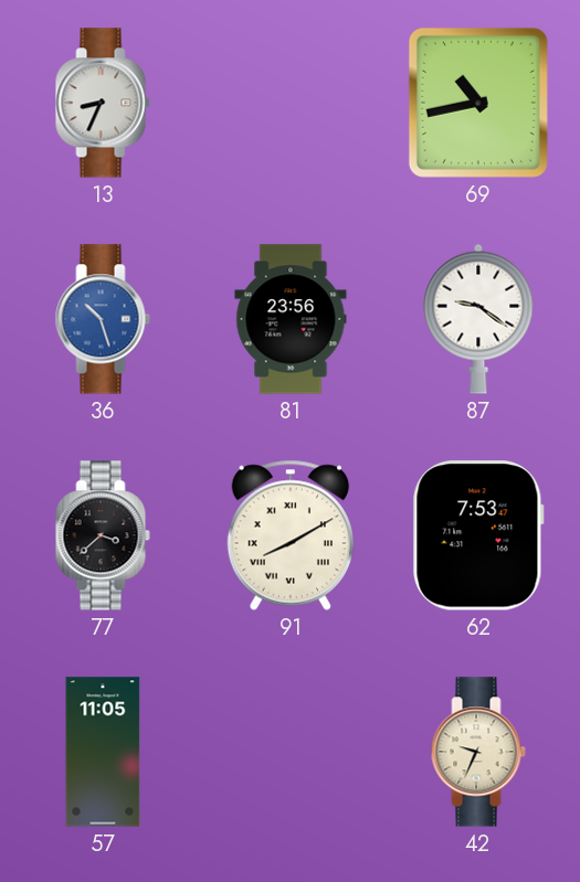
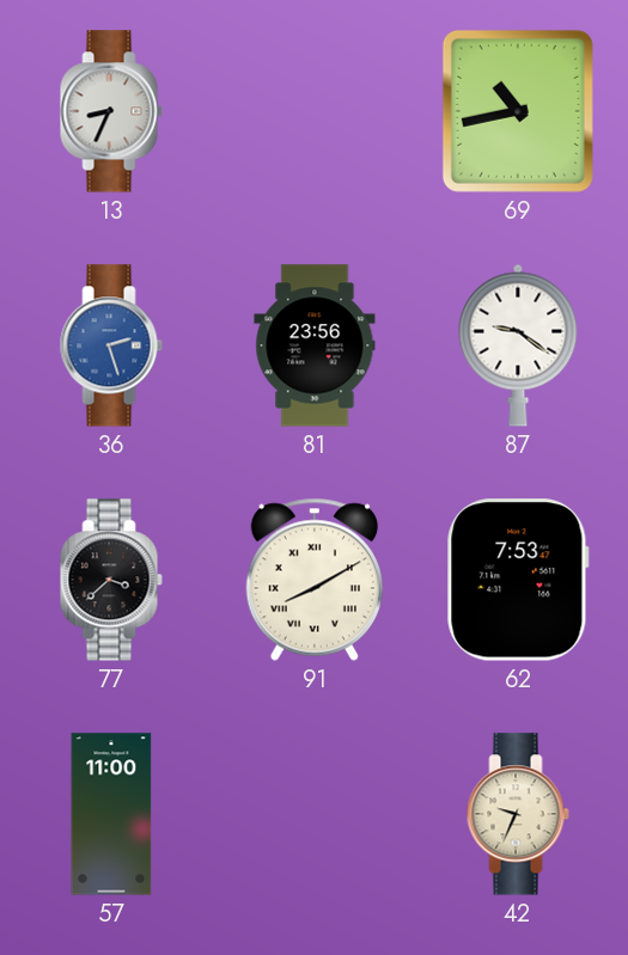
36: 10:27 -> 2:27 (111, 345)
57: 11:05 -> 11:00 (111, 814)
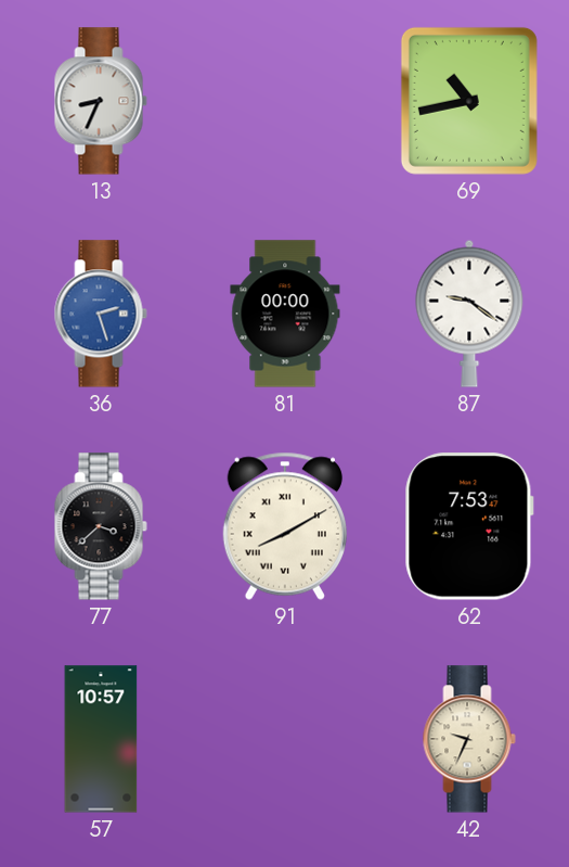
81: 23:56 -> 00:00 (285, 314)
57: 11:00 -> 10:57 (101, 739)
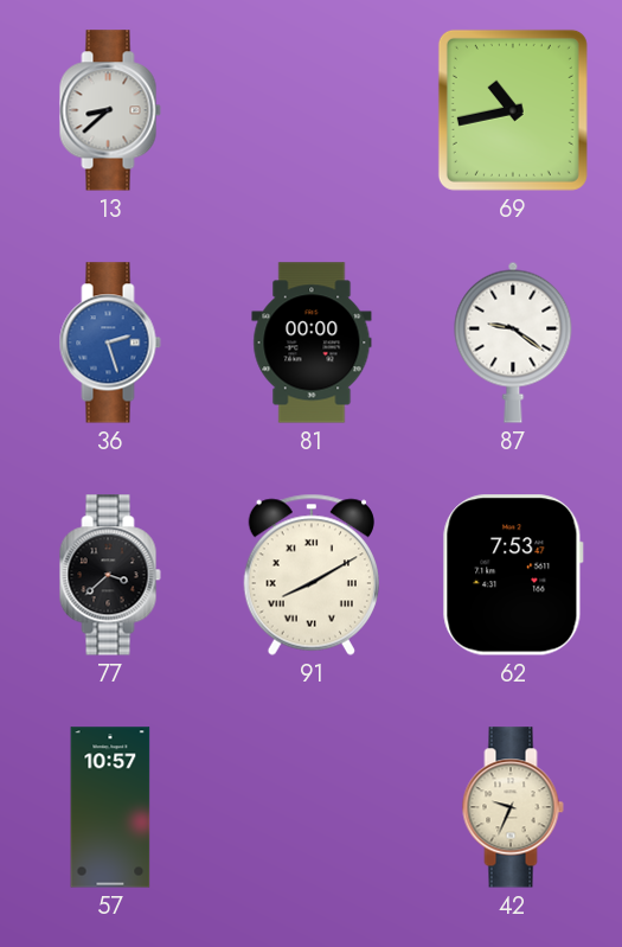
13: 8:34 -> 8:38 (110, 110)
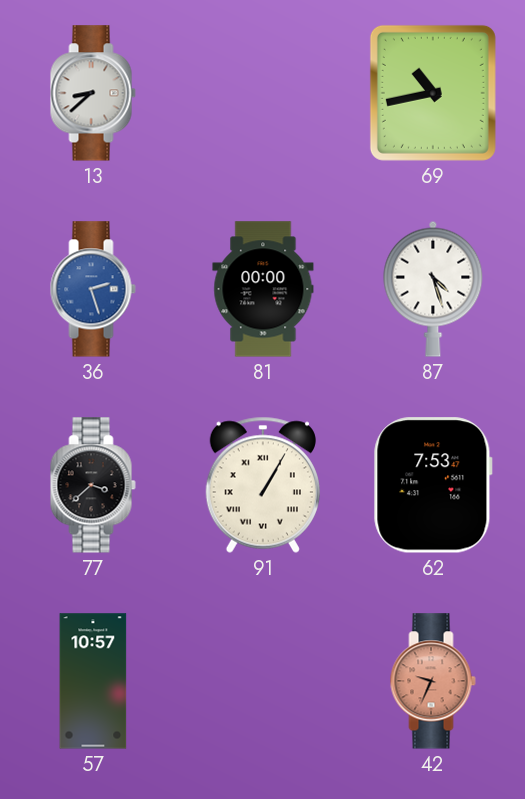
87: 9:21 -> 4:27 (433, 289)
91: 8:10 -> 1:05 (263, 485)
42 dial: cream -> salmon (433, 681)
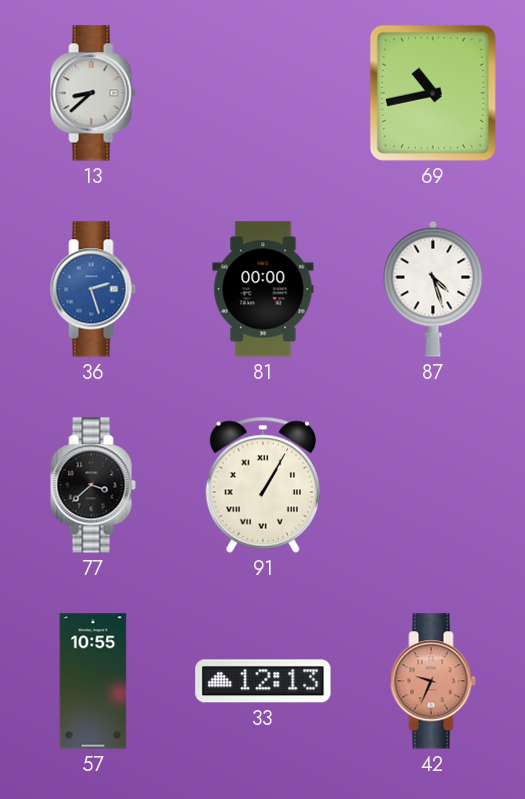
62: 7:53 -> none (433, 485)
57: 10:57 -> 10:55 (93, 681)
33: none -> 12:13 (263, 681)
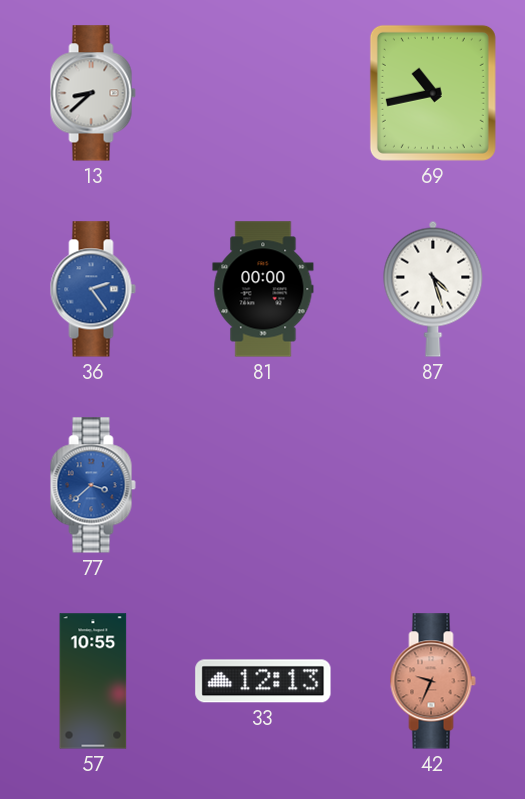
36: 2:27 -> 2:24 (93, 289)
77 dial: black -> blue (93, 485)
91: 1:05 -> none (263, 485)
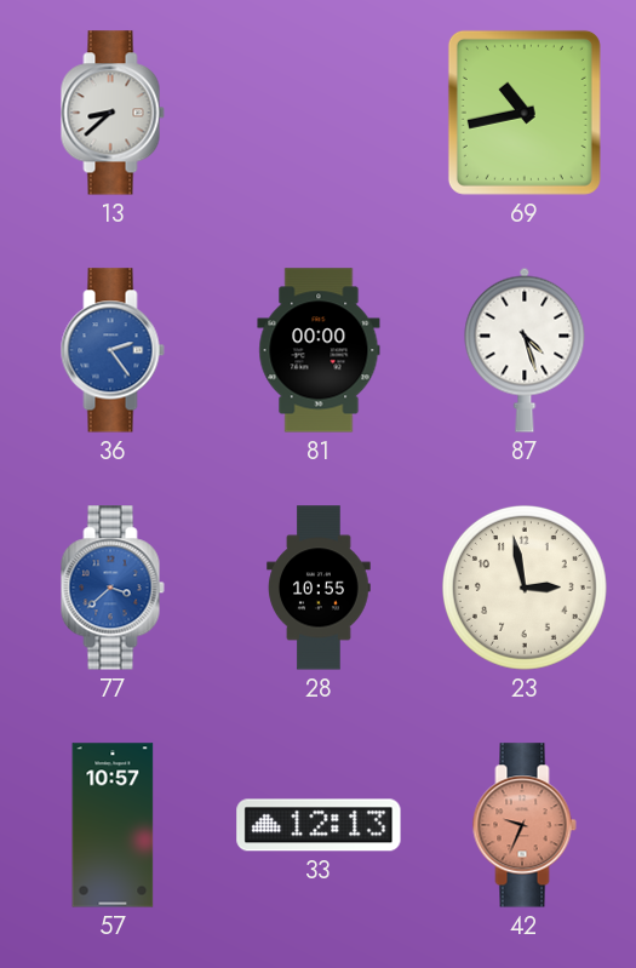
28: none -> 10:55 (319, 588)
23: none -> 2:58 (525, 588)
57: 10:55 -> 10:57 (113, 825)
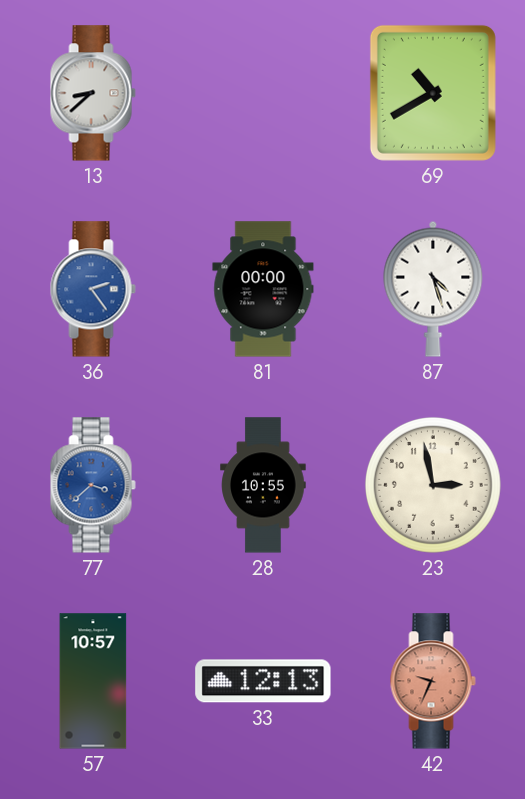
69: 10:43 -> 10:40 (433, 93)
